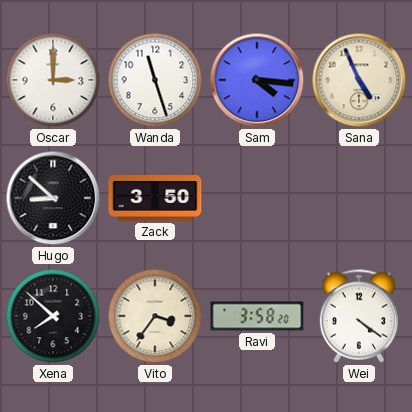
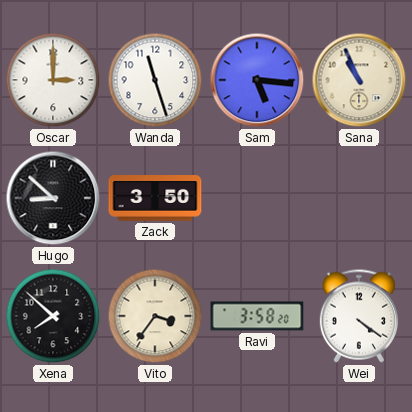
Sam: 4:16 -> 5:16 (257, 80)
Sana: 4:56 -> 10:56 (359, 80)
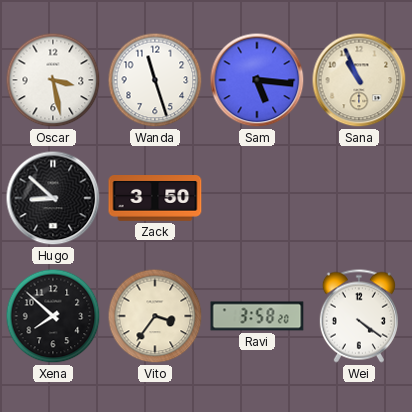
Oscar: 3:00 -> 3:28 (53, 80)
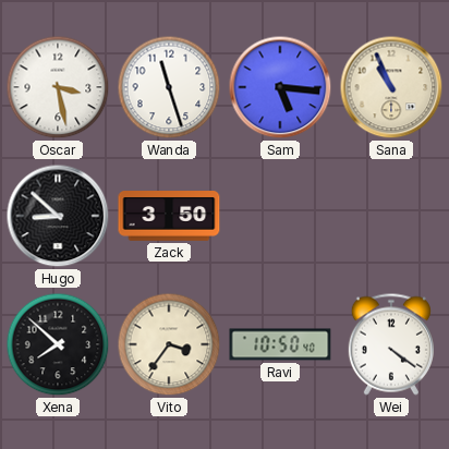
Ravi: 3:58 -> 10:50 (280, 344)
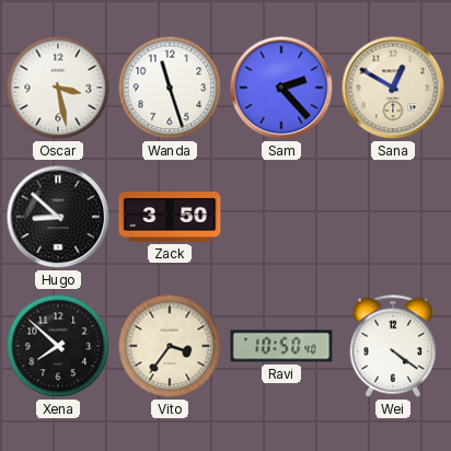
Sam: 5:16 -> 2:23 (281, 88)
Sana: 10:56 -> 12:50 (393, 88)
